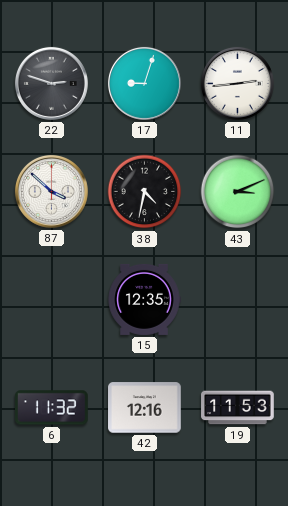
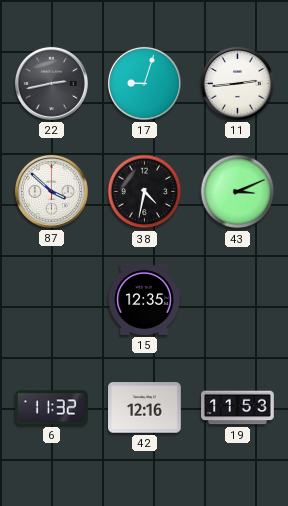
22: 2:48 -> 2:43 (51, 83)
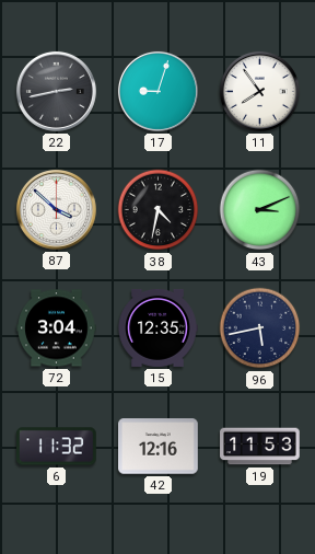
11: 2:44 -> 7:54 (259, 91)
72: none -> 3:04 (57, 328)
96: none -> 5:43 (260, 328)
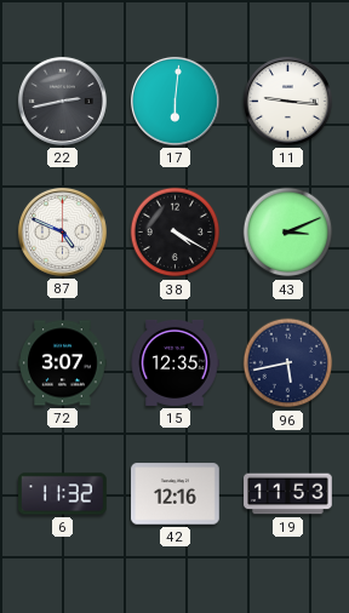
17: 9:03 -> 6:01 (174, 101)
11: 7:54 -> 9:16 (287, 101)
87: 3:52 -> 4:49 (62, 231)
38: 4:32 -> 4:20 (176, 233)
72: 3:04 -> 3:07 (63, 363)
